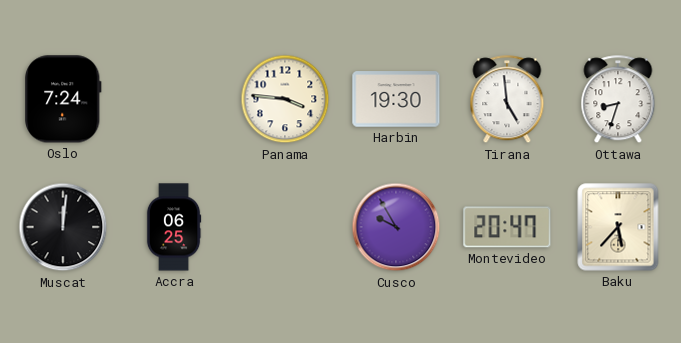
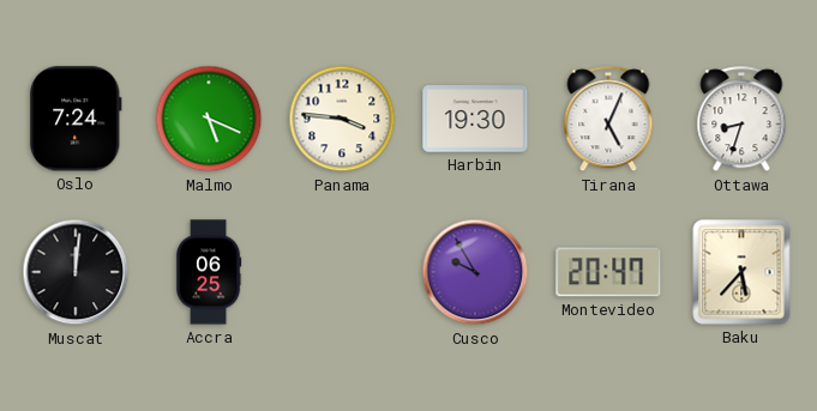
Malmo: none -> 5:19 (209, 119)
Tirana: 4:59 -> 5:04 (608, 120)
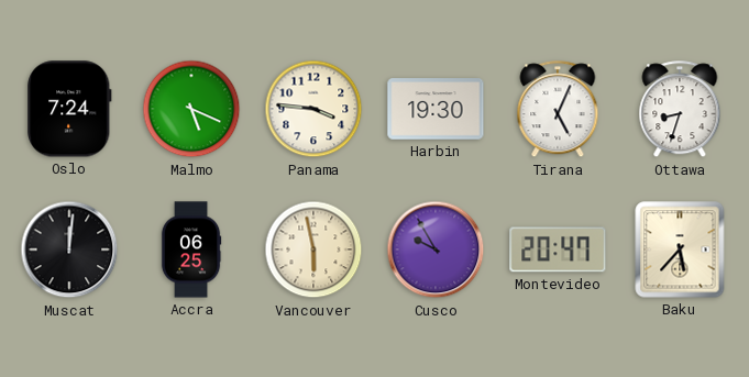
Vancouver: none -> 5:58 (313, 250)
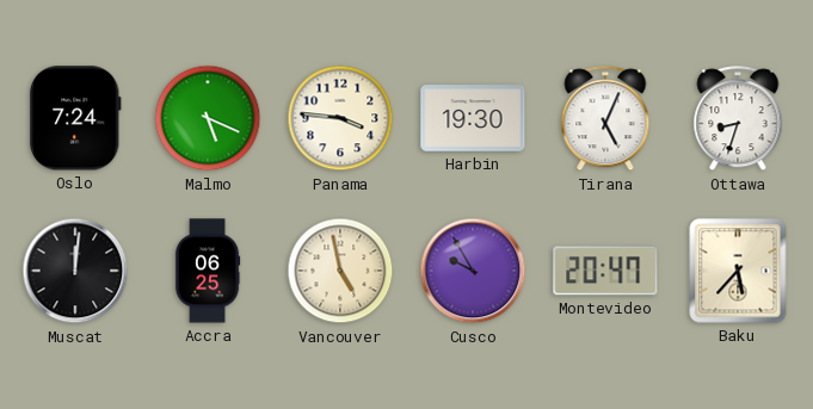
Vancouver: 5:58 -> 4:58 (340, 271)
